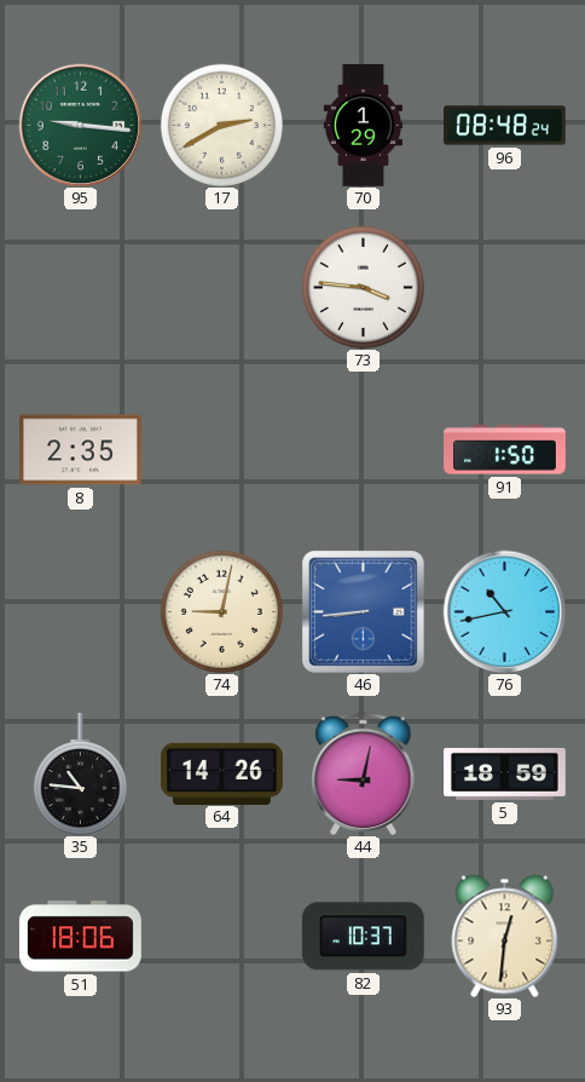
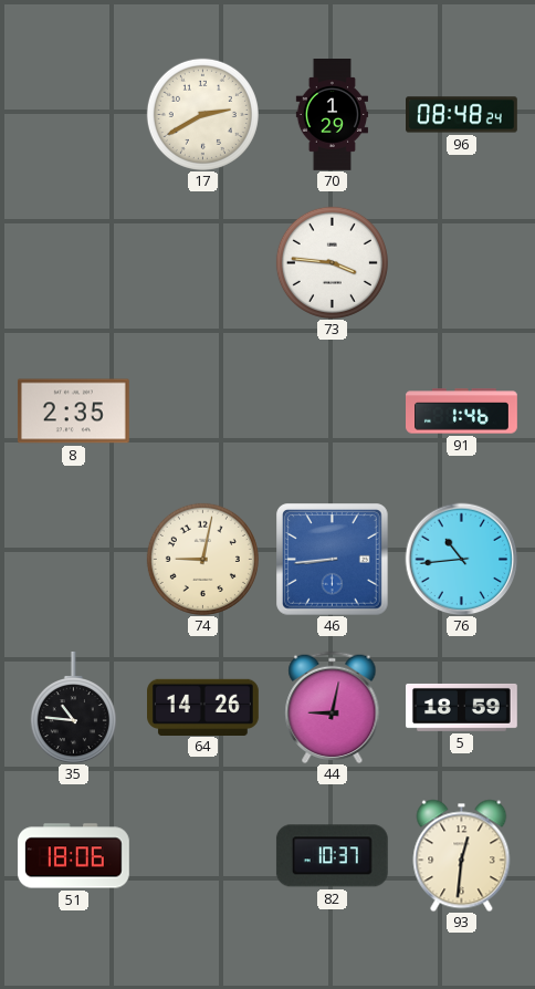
95: 9:16 -> none (80, 125)
91: 1:50 -> 1:46 (462, 412)
76: 10:43 -> 10:44 (461, 559)
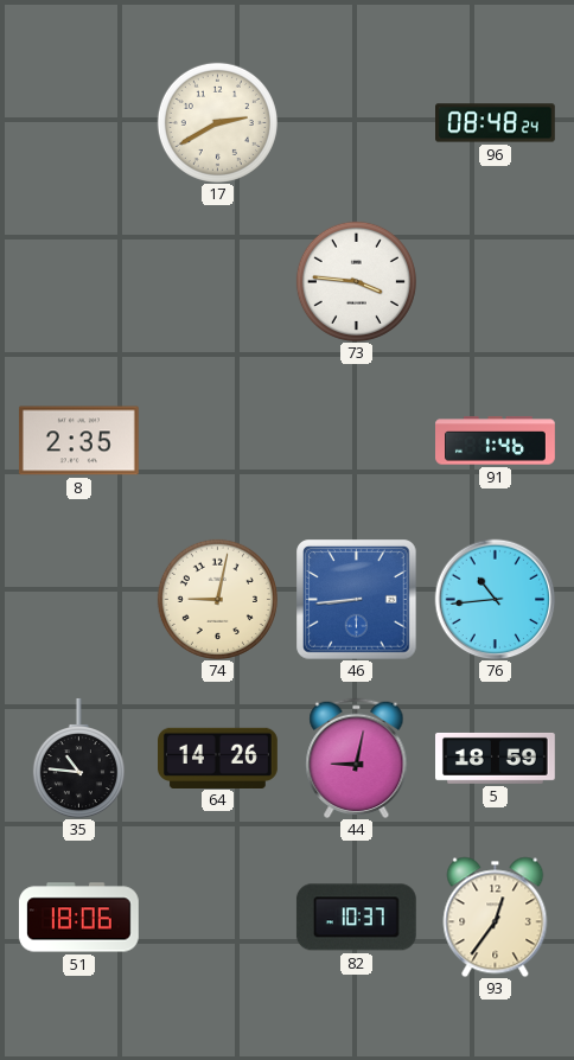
70: 1:29 -> none (332, 115)
93: 12:31 -> 12:36 (496, 917)
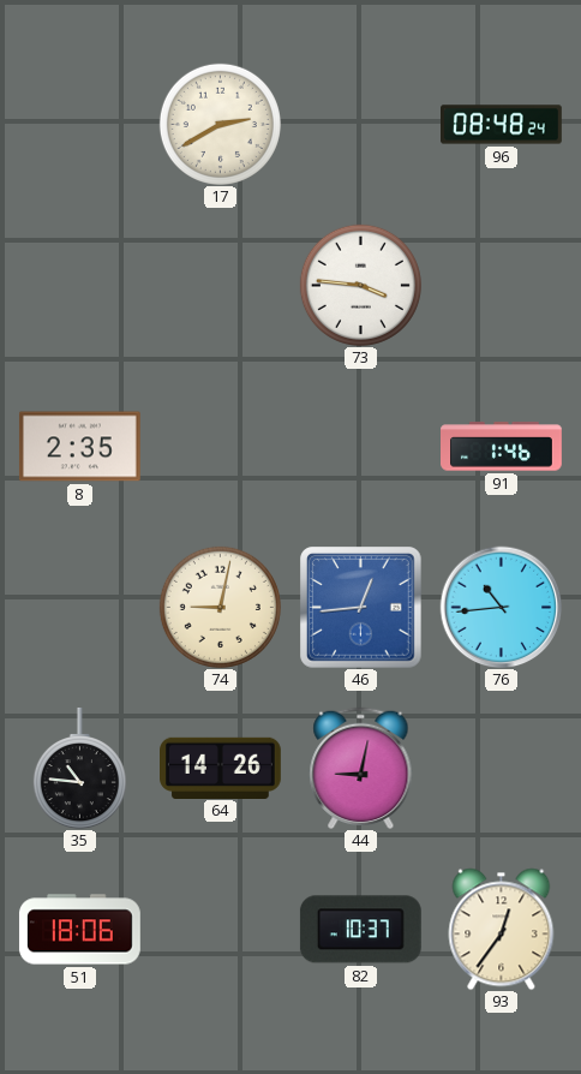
46: 8:44 -> 12:44 (360, 607)
5: 18:59 -> none (496, 758)
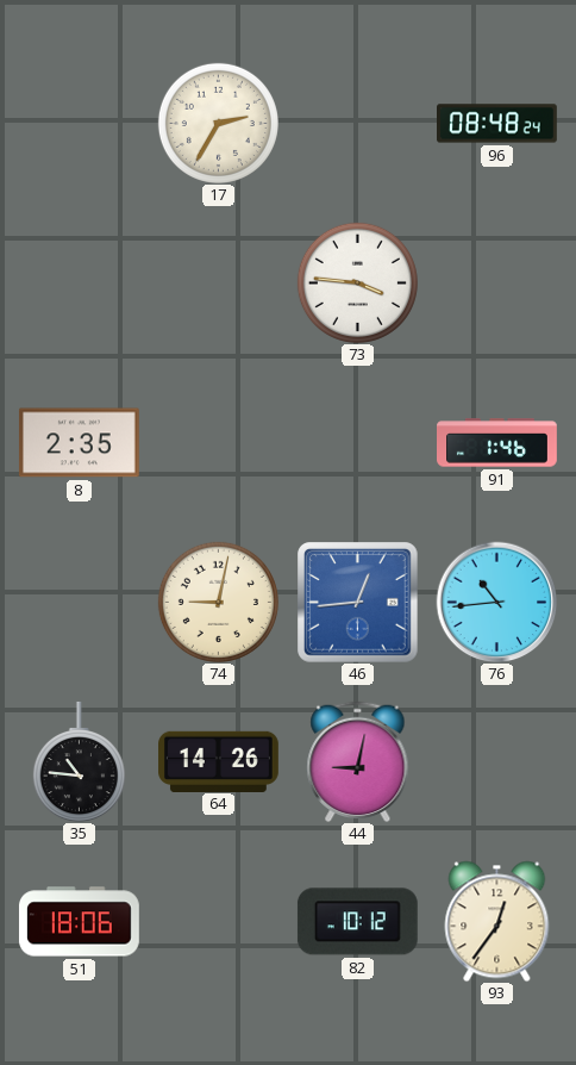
17: 2:40 -> 2:35 (218, 123)
82: 10:37 -> 10:12 (357, 922)
